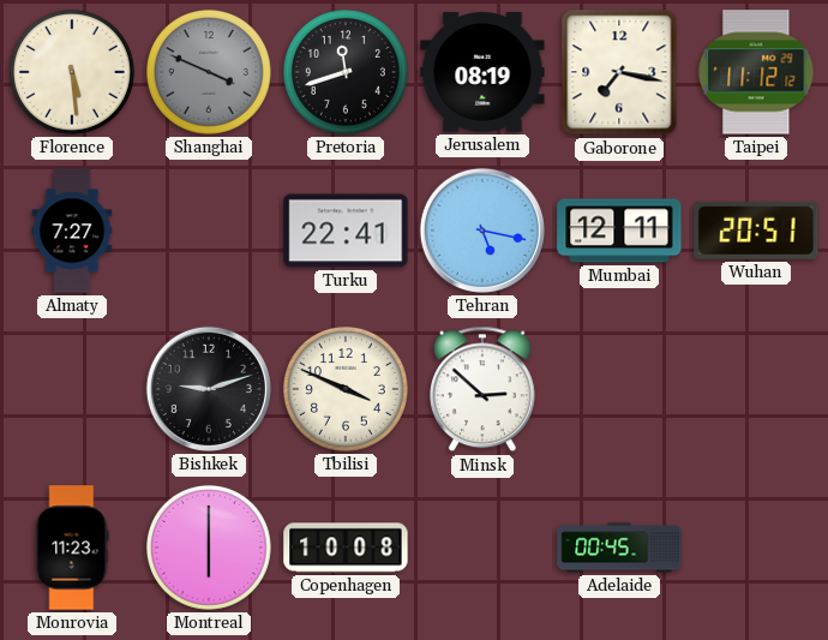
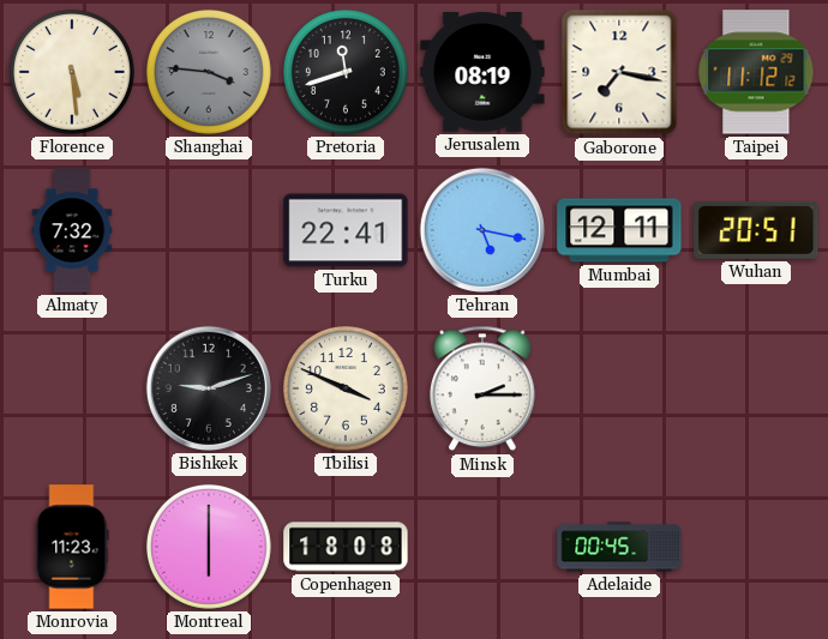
Shanghai: 3:49 -> 3:46 (209, 72)
Almaty: 7:27 -> 7:32 (72, 230)
Minsk: 2:52 -> 2:15 (482, 388)
Copenhagen: 10:08 -> 18:08 (346, 547)
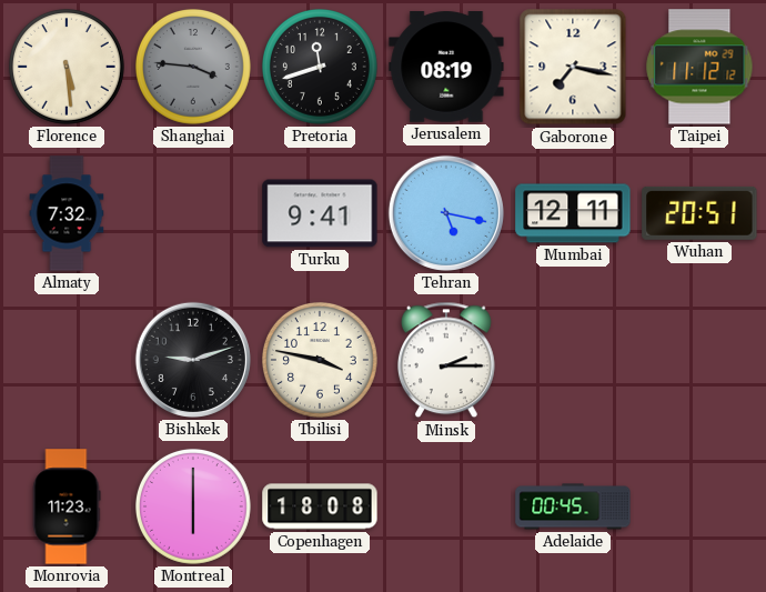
Turku: 22:41 -> 9:41 (320, 213)
Tbilisi: 3:49 -> 3:47 (320, 360)
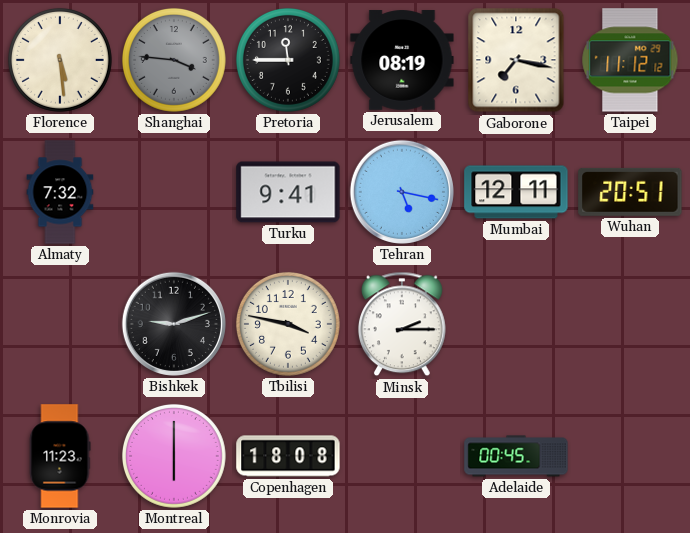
Pretoria: 11:42 -> 11:45 (288, 60)
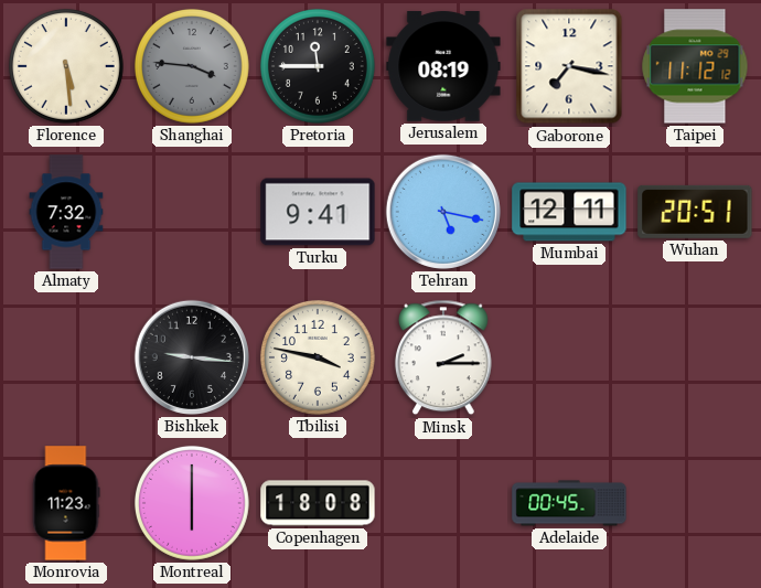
Bishkek: 9:12 -> 9:16 (192, 357)
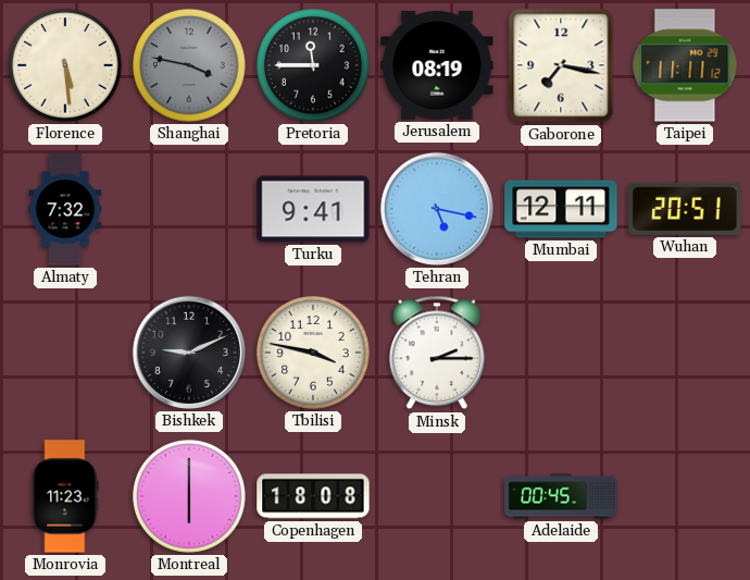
Shanghai: 3:46 -> 3:47 (189, 65)
Taipei: 11:12 -> 11:11 (685, 65)
Bishkek: 9:16 -> 9:11 (189, 353)
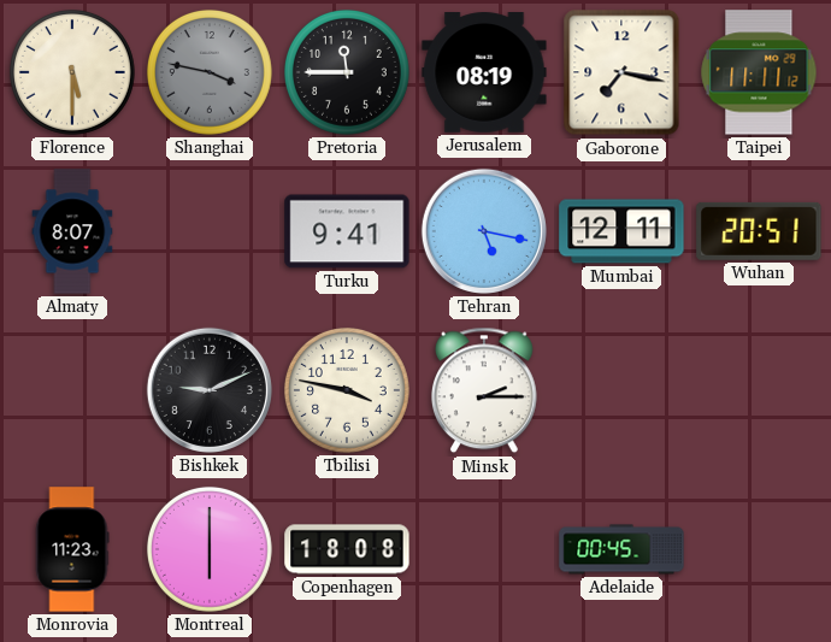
Florence: 5:29 -> 5:30 (72, 72)
Almaty: 7:32 -> 8:07 (72, 231)
